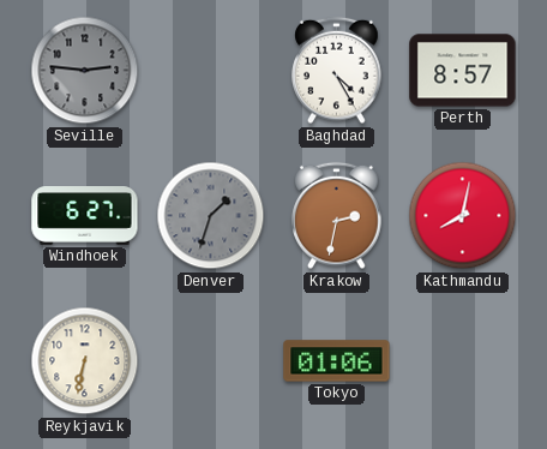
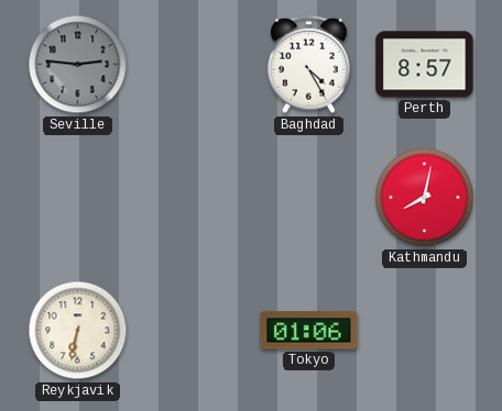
Windhoek: 6:27 -> none (85, 216)
Denver: 1:33 -> none (211, 216)
Krakow: 2:32 -> none (337, 216)
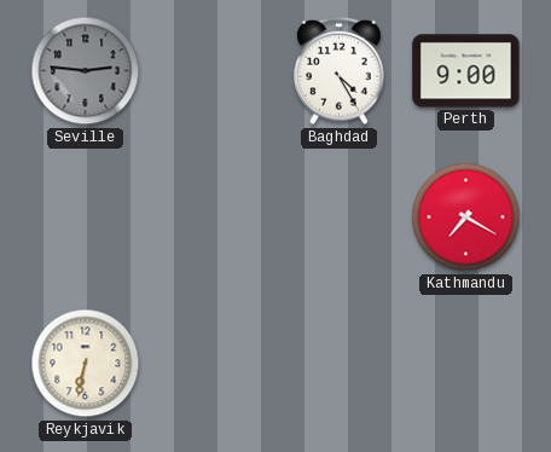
Perth: 8:57 -> 9:00 (466, 71)
Kathmandu: 8:02 -> 7:20 (466, 218)
Tokyo: 01:06 -> none (309, 331)
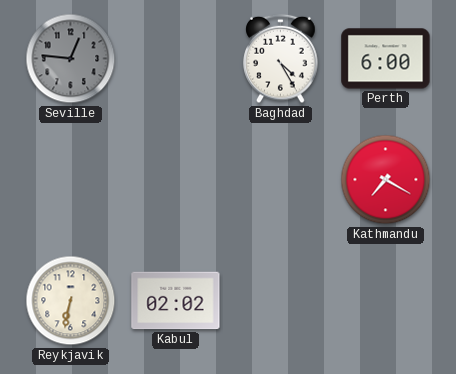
Seville: 2:46 -> 12:46 (71, 59)
Perth: 9:00 -> 6:00 (386, 59)
Kabul: none -> 02:02 (176, 301)
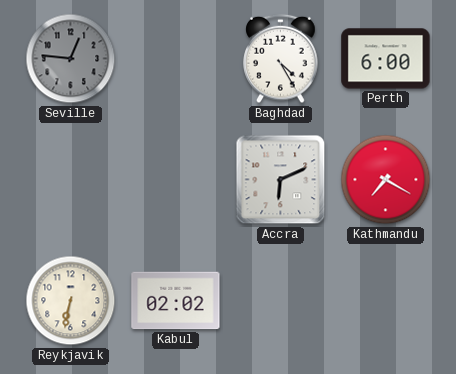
Accra: none -> 6:11 (281, 180)
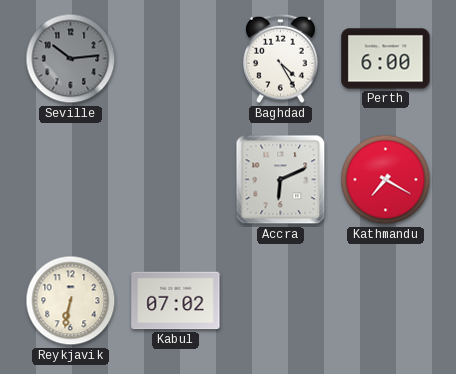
Seville: 12:46 -> 10:14 (71, 59)
Kabul: 02:02 -> 07:02 (176, 301)
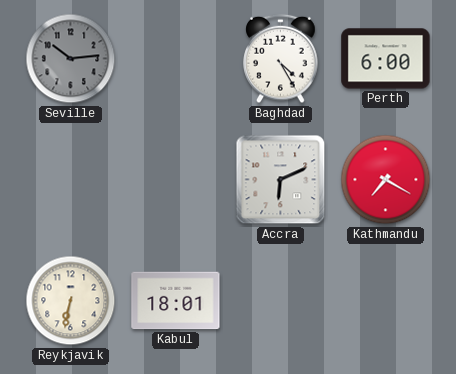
Kabul: 07:02 -> 18:01 (176, 301)
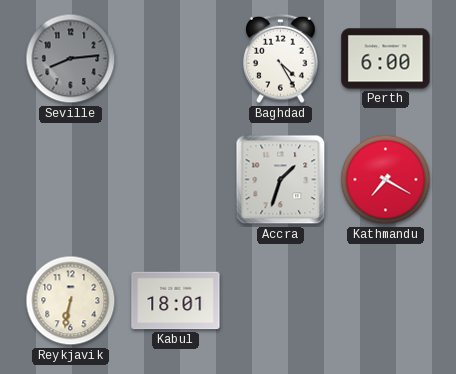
Seville: 10:14 -> 8:14 (71, 59)
Accra: 6:11 -> 1:33 (281, 180)
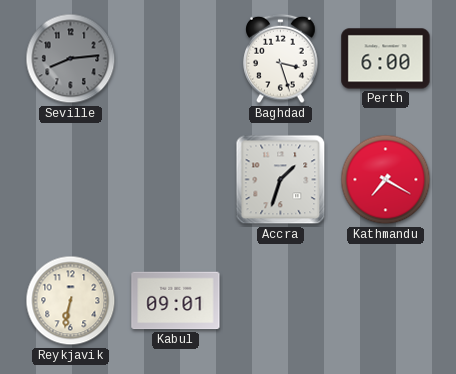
Baghdad: 4:25 -> 3:27 (281, 59)
Kabul: 18:01 -> 09:01 (176, 301)
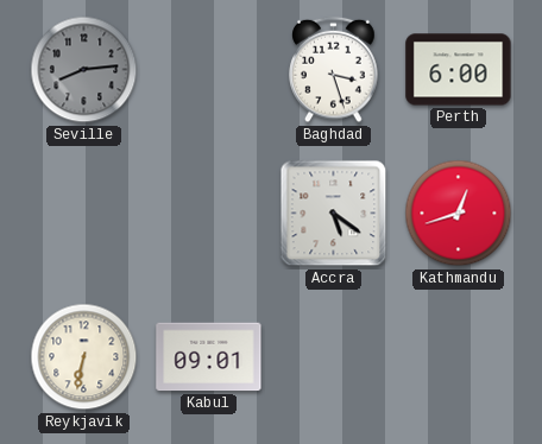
Accra: 1:33 -> 5:21 (334, 214)
Kathmandu: 7:20 -> 12:42 (459, 214)
